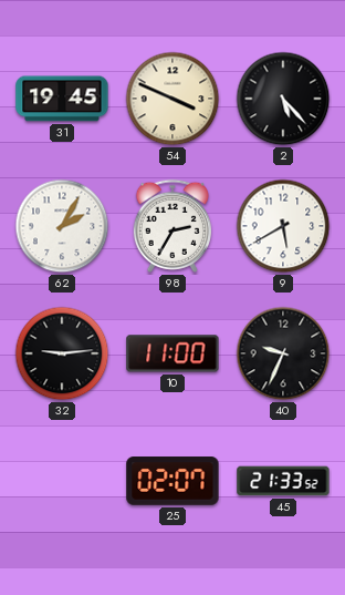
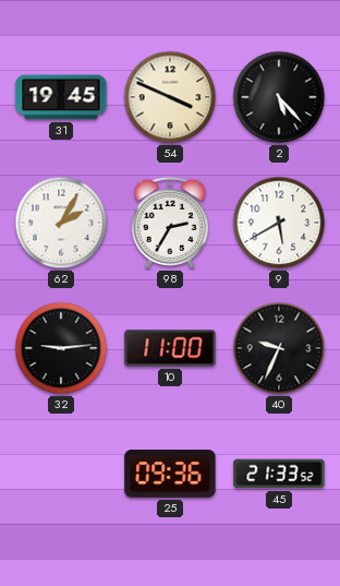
25: 02:07 -> 09:36 (170, 474)
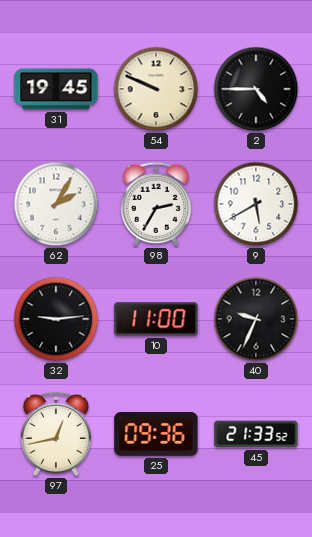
54: 3:49 -> 9:49 (156, 89)
2: 5:23 -> 4:45 (256, 89)
97: none -> 12:43 (56, 434)
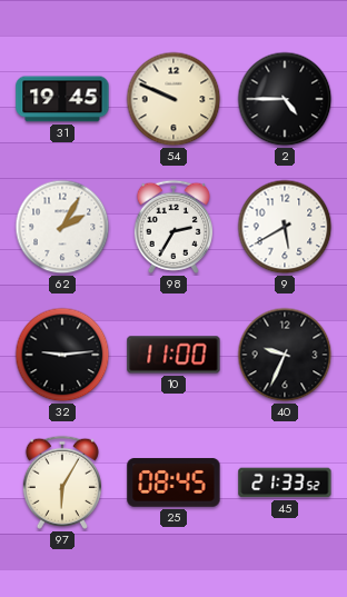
97: 12:43 -> 6:05 (62, 482)
25: 09:36 -> 08:45 (173, 482)
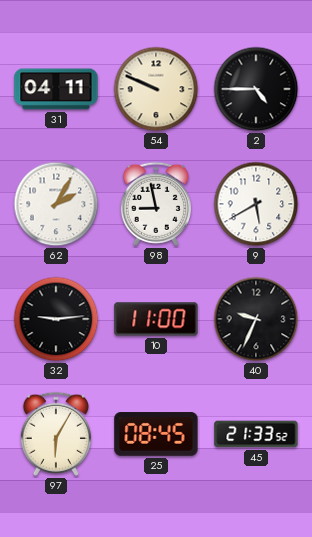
31: 19:45 -> 04:11 (56, 89)
98: 2:35 -> 8:58 (156, 204)
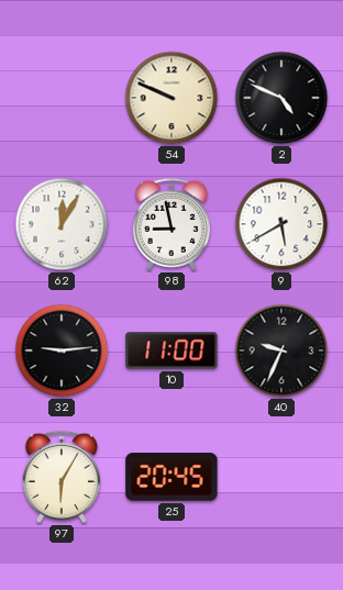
31: 04:11 -> none (56, 89)
2: 4:45 -> 4:49 (281, 98)
62: 2:05 -> 12:05 (62, 224)
25: 08:45 -> 20:45 (171, 477)
45: 21:33 -> none (256, 434)
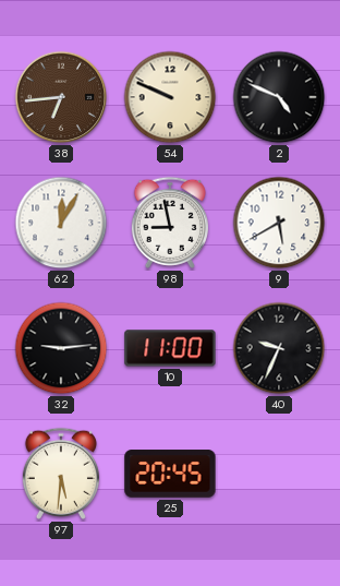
38: none -> 6:44 (61, 97)
97: 6:05 -> 5:31 (61, 474)
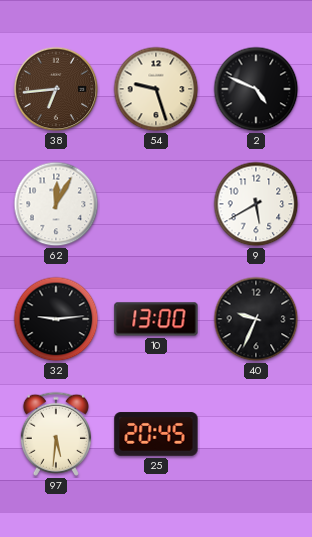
54: 9:49 -> 9:27 (156, 89)
98: 8:58 -> none (170, 223)
10: 11:00 -> 13:00 (156, 319)
